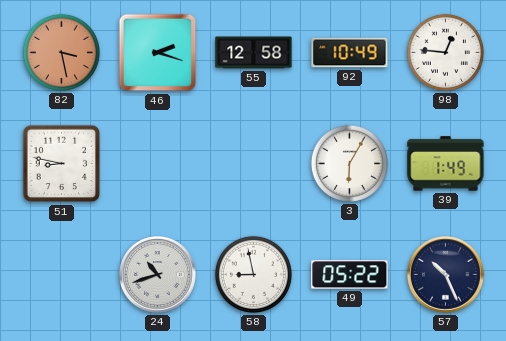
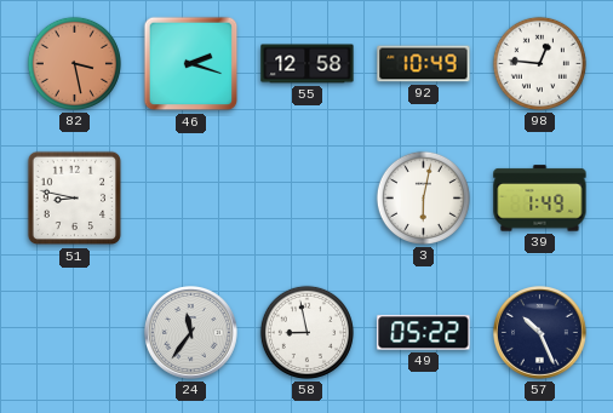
3: 6:05 -> 6:02 (423, 197)
24: 10:42 -> 11:36 (191, 333)
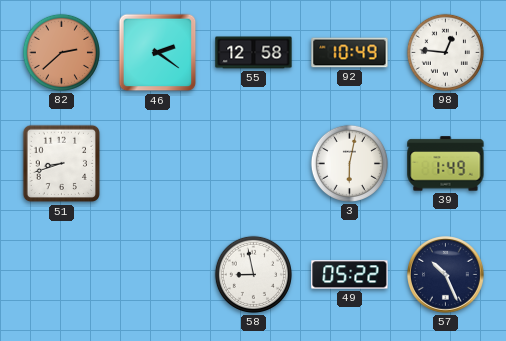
82: 3:28 -> 2:38 (61, 52)
46: 2:18 -> 2:21 (158, 53)
51: 8:47 -> 8:42 (62, 164)
24: 11:36 -> none (191, 333)
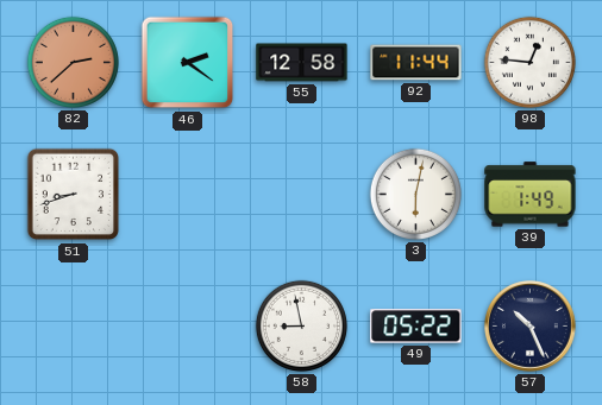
92: 10:49 -> 11:44 (416, 63)
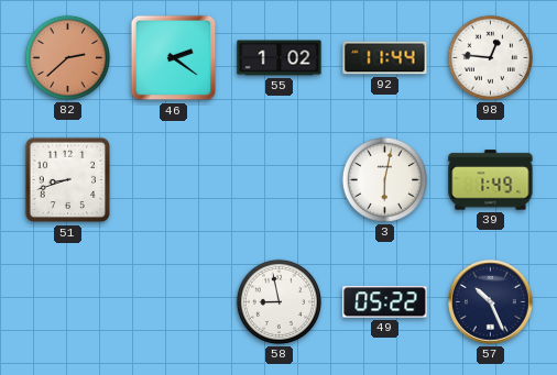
55: 12:58 -> 1:02 (280, 58)
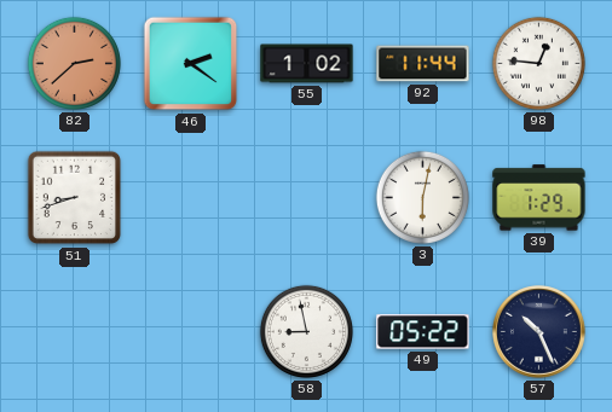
39: 1:49 -> 1:29 (539, 198)
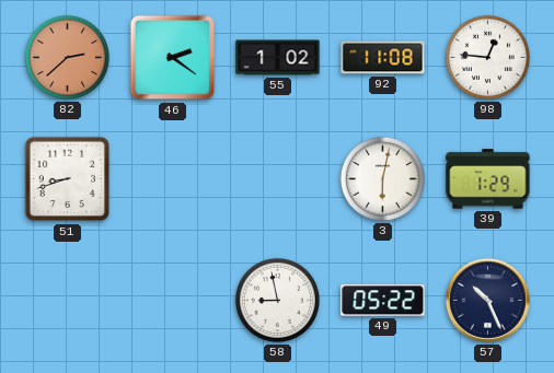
92: 11:44 -> 11:08 (383, 58)
